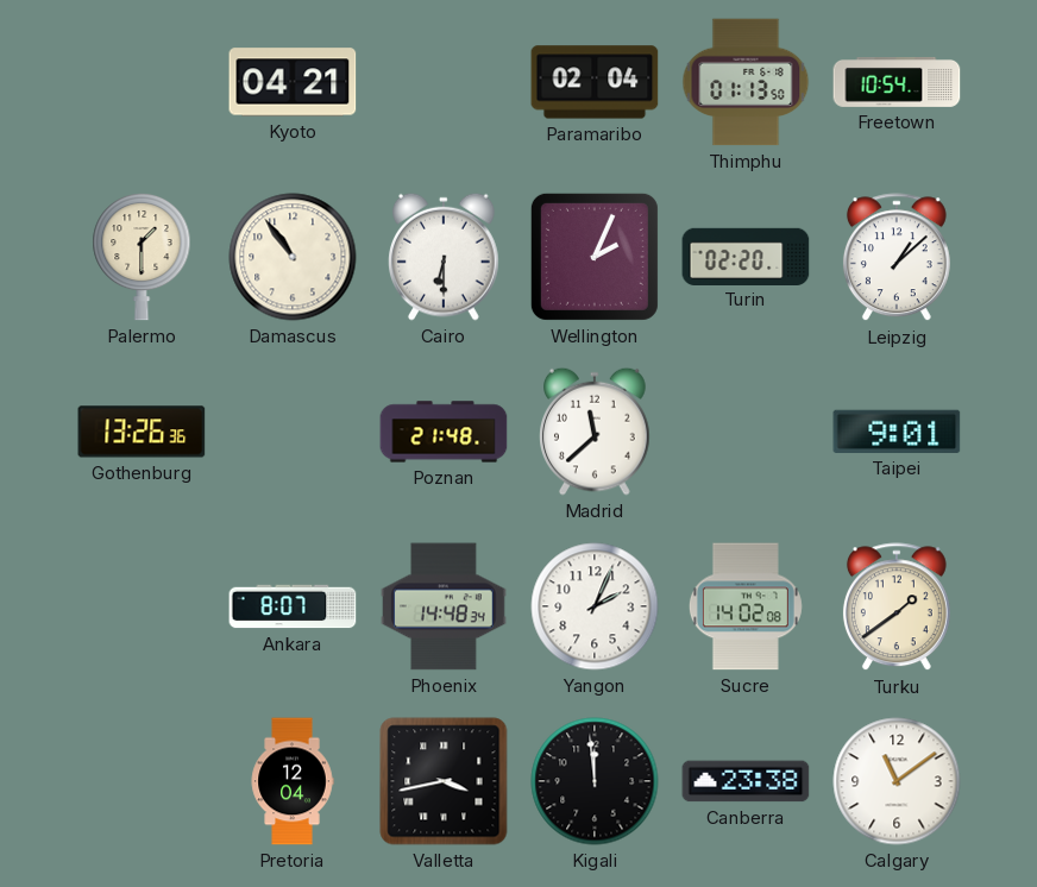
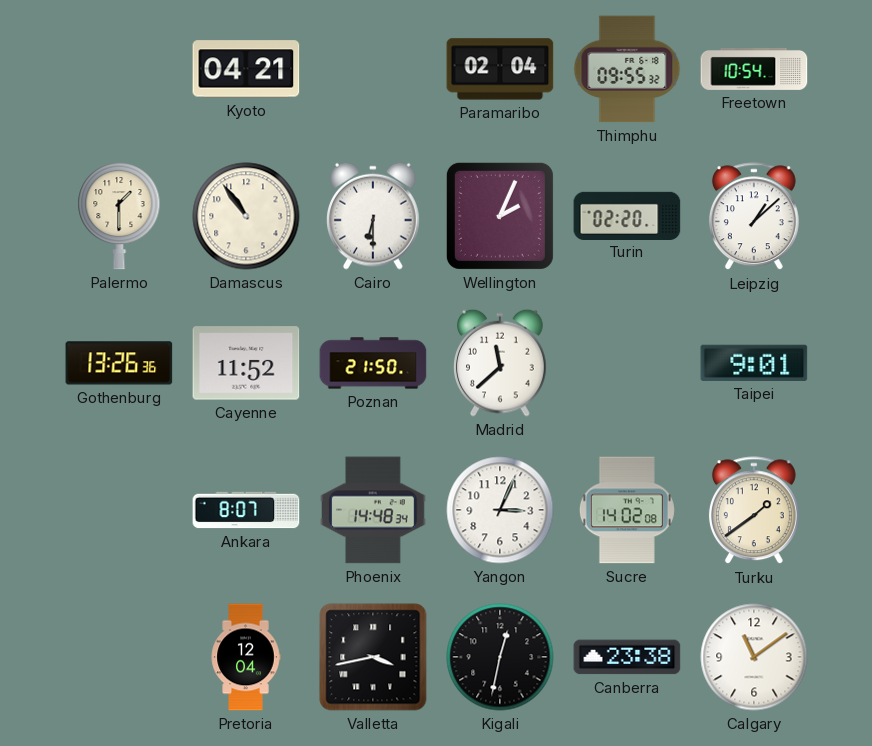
Thimphu: 01:13 -> 09:55 (627, 69)
Cayenne: none -> 11:52 (246, 363)
Poznan: 21:48 -> 21:50 (373, 363)
Yangon: 2:04 -> 3:04 (500, 510)
Kigali: 11:59 -> 12:32 (500, 657)
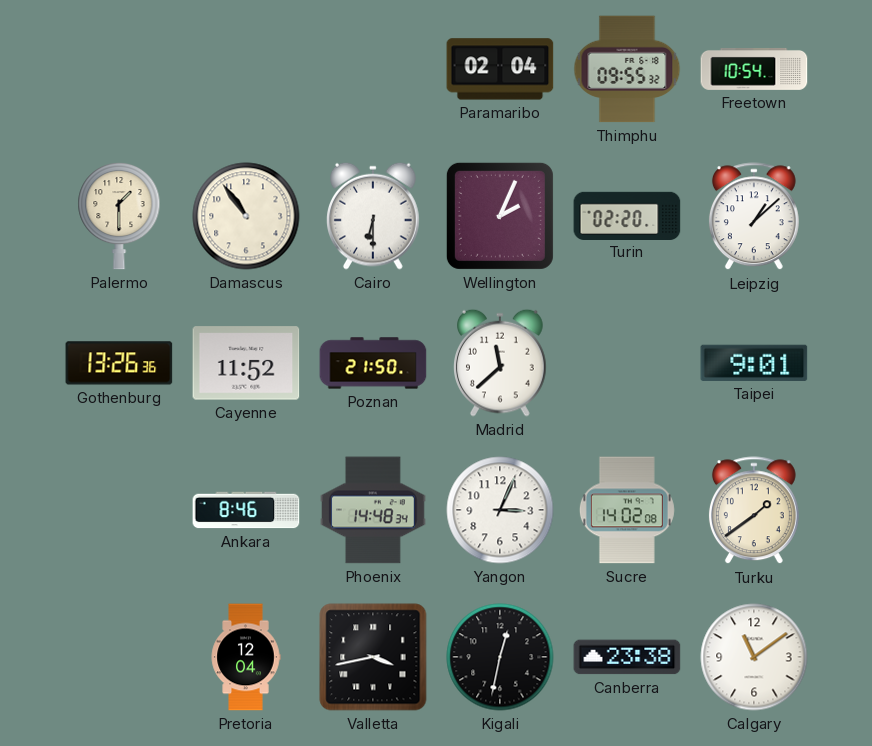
Kyoto: 04:21 -> none (246, 69)
Ankara: 8:07 -> 8:46 (246, 510)
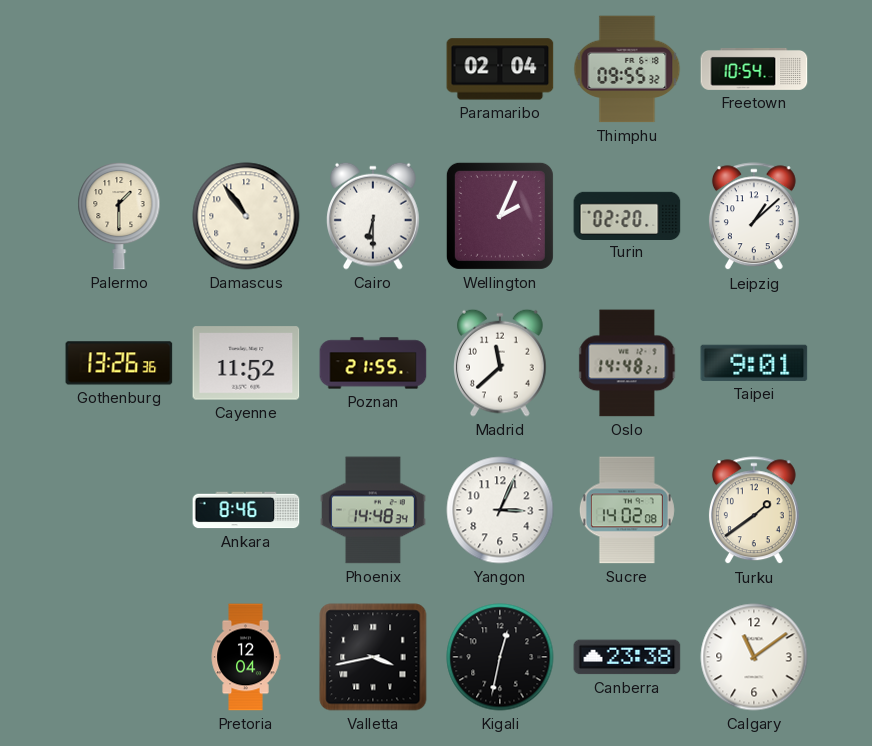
Poznan: 21:50 -> 21:55 (373, 363)
Oslo: none -> 14:48 (627, 363)
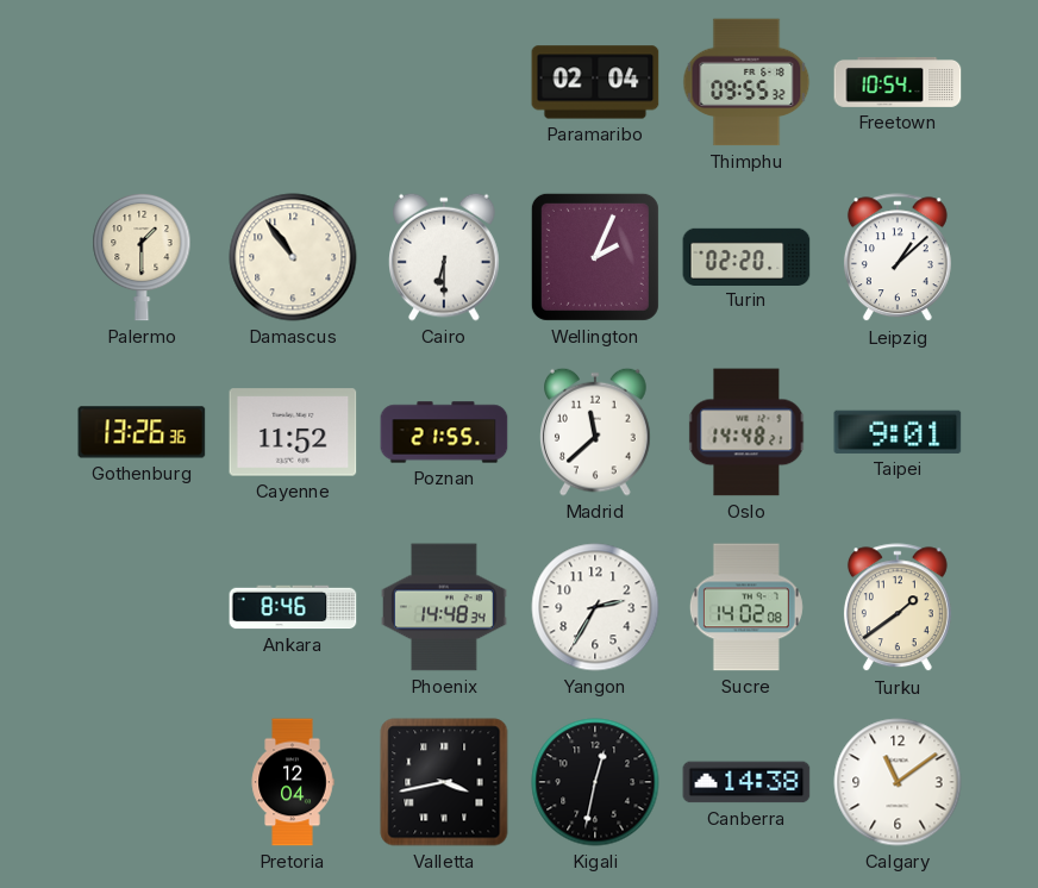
Yangon: 3:04 -> 2:35 (595, 607)
Canberra: 23:38 -> 14:38 (746, 782)
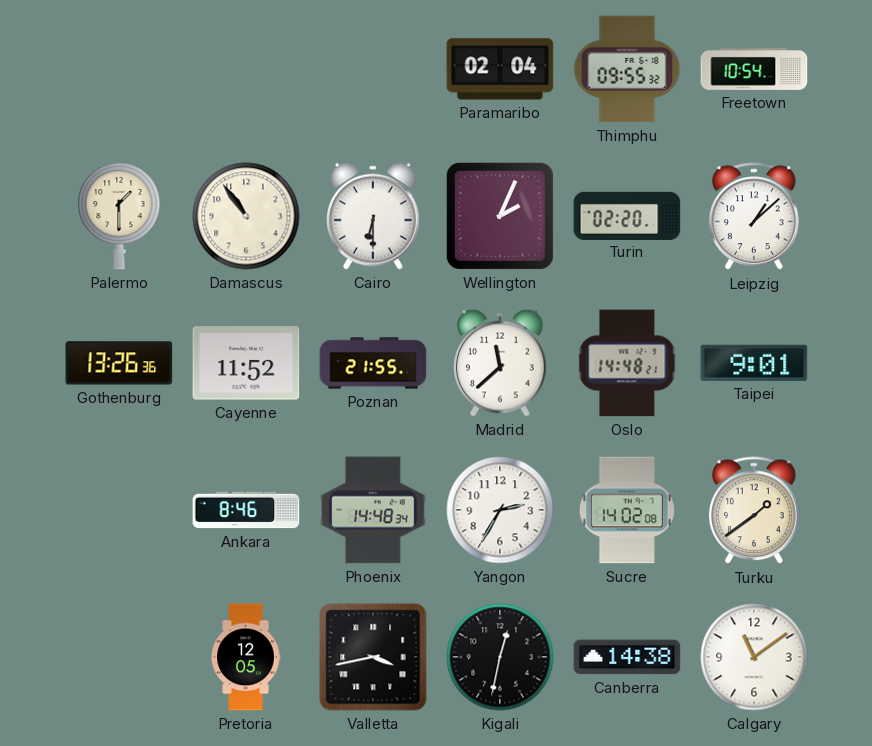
Pretoria: 12:04 -> 12:05 (246, 657)
